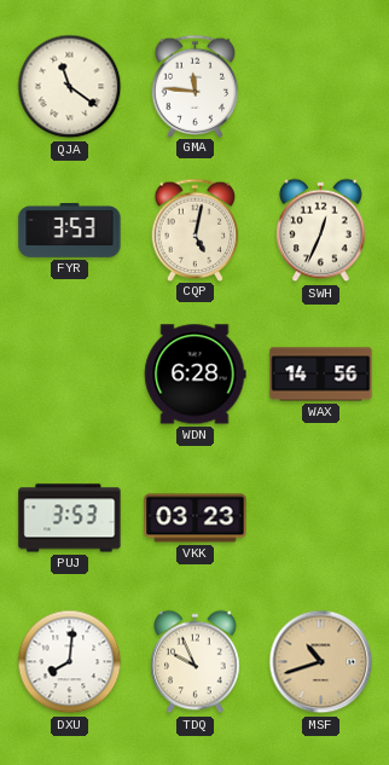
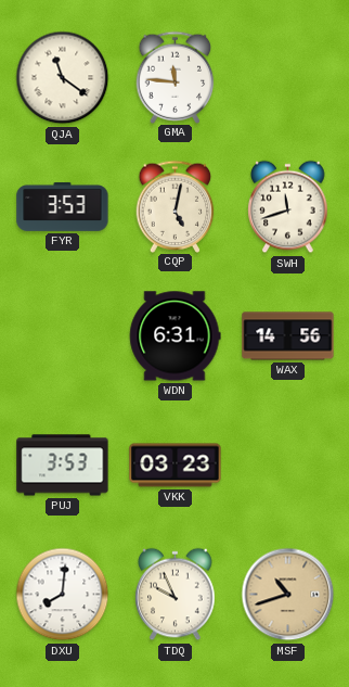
SWH: 12:34 -> 11:42 (288, 207)
WDN: 6:28 -> 6:31 (174, 336)
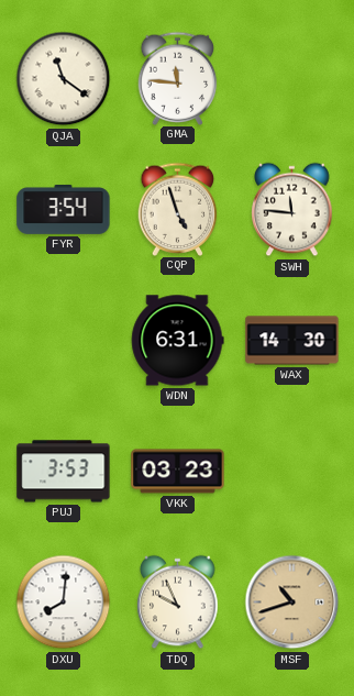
FYR: 3:53 -> 3:54 (64, 209)
CQP: 5:02 -> 4:57 (178, 209)
SWH: 11:42 -> 11:46 (292, 210)
WAX: 14:56 -> 14:30 (292, 341)
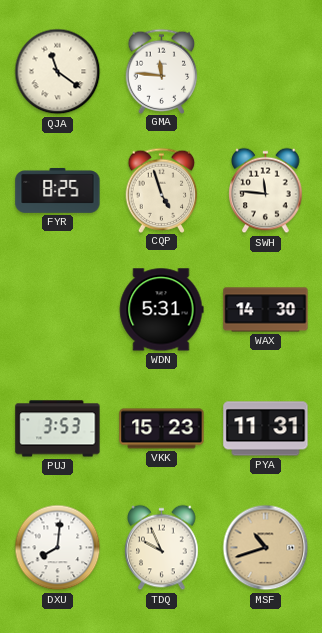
FYR: 3:54 -> 8:25 (58, 190)
WDN: 6:31 -> 5:31 (161, 310)
VKK: 03:23 -> 15:23 (162, 429)
PYA: none -> 11:31 (266, 429)
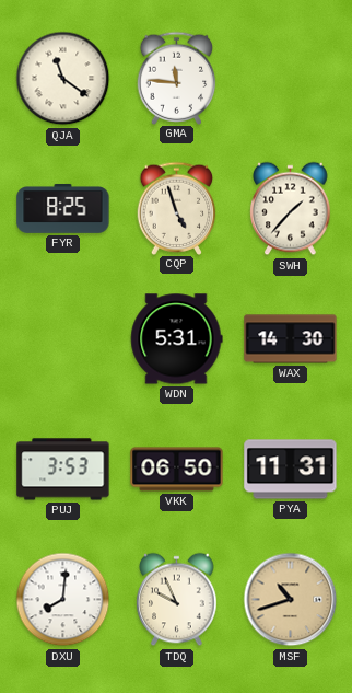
SWH: 11:46 -> 1:37 (291, 209)
VKK: 15:23 -> 06:50 (177, 470)
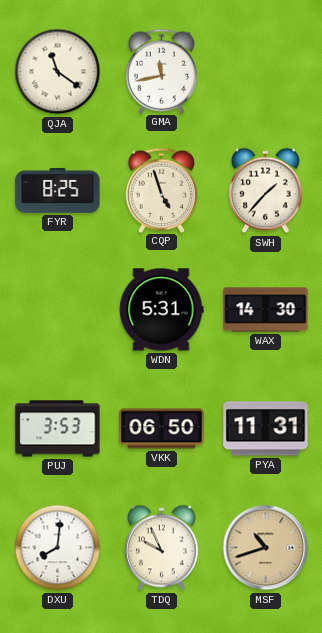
GMA: 11:46 -> 11:43 (162, 71)
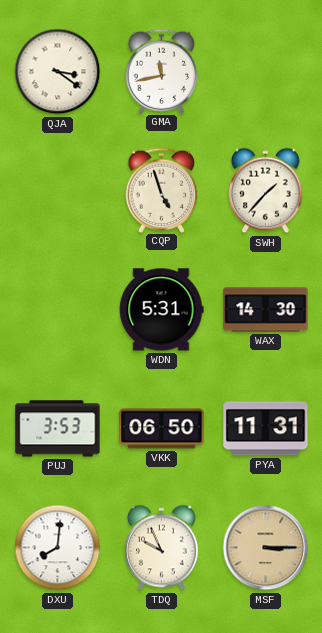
QJA: 11:21 -> 3:21 (58, 72)
FYR: 8:25 -> none (58, 190)
MSF: 10:42 -> 3:15 (266, 548)
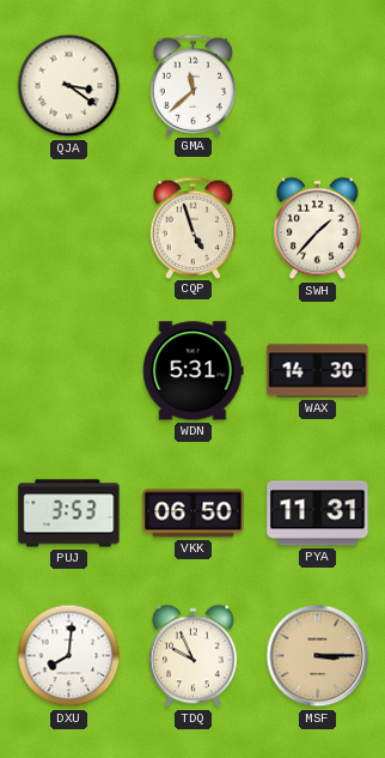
GMA: 11:43 -> 11:38 (194, 85)
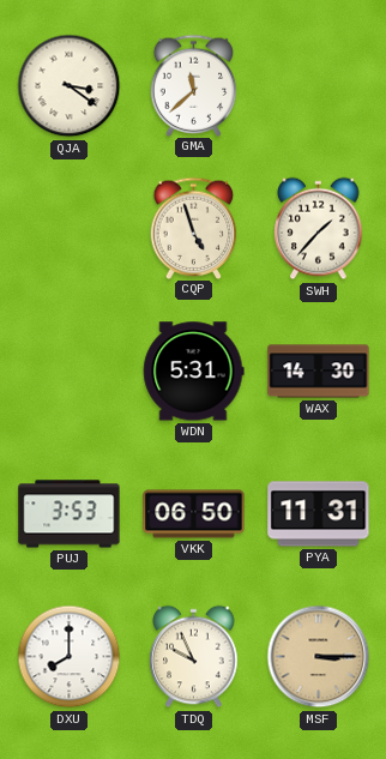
DXU: 8:01 -> 8:00 (70, 657)
